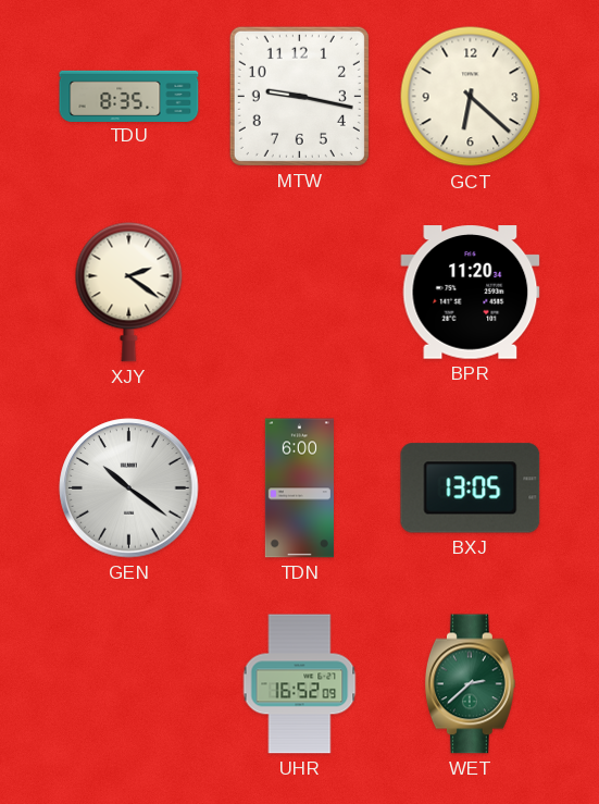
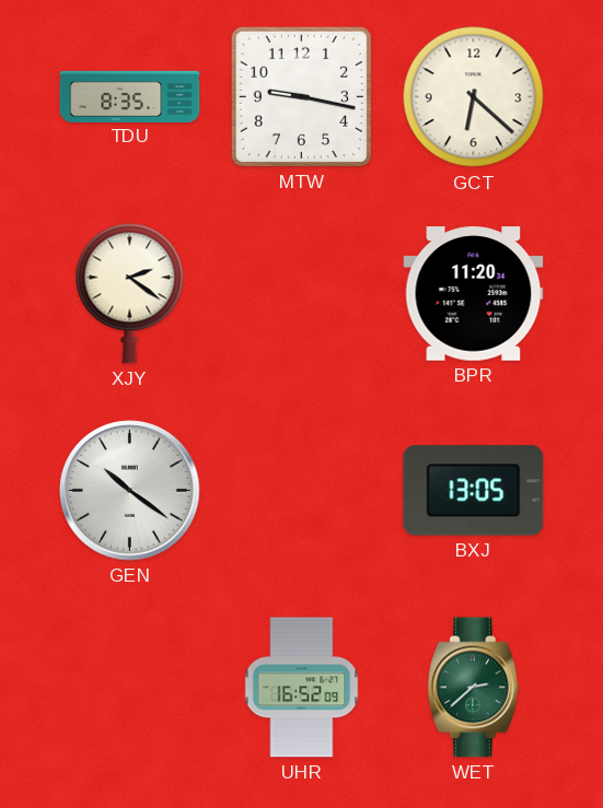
TDN: 6:00 -> none (299, 488)
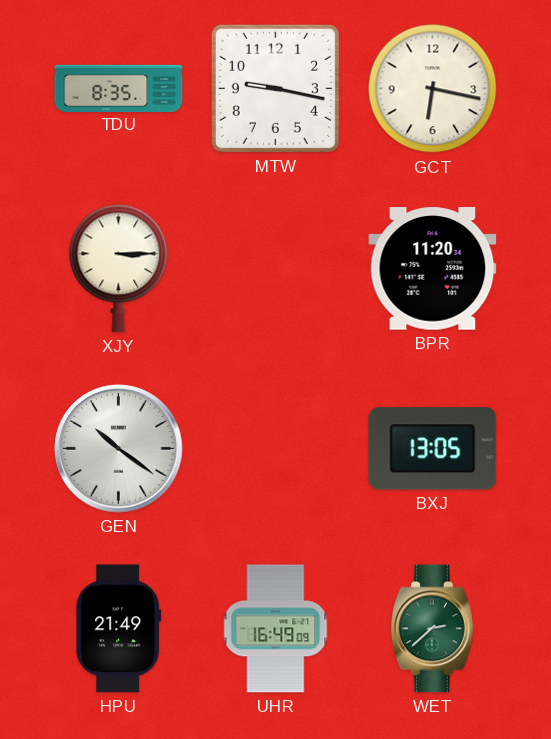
GCT: 6:22 -> 6:17 (433, 89)
XJY: 2:21 -> 3:15 (119, 268)
HPU: none -> 21:49 (119, 629)
UHR: 16:52 -> 16:49 (276, 629)
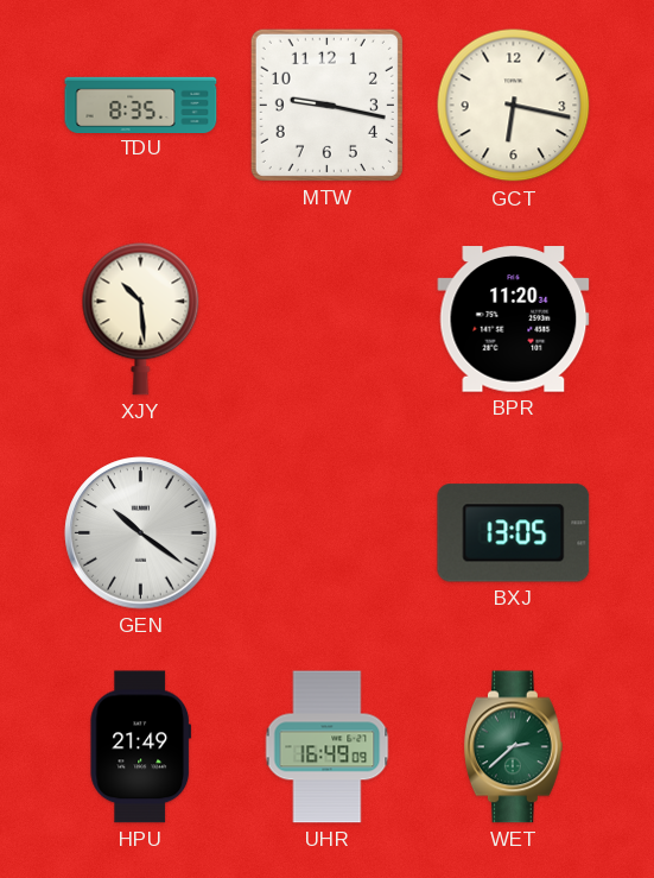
XJY: 3:15 -> 10:29 (141, 318)
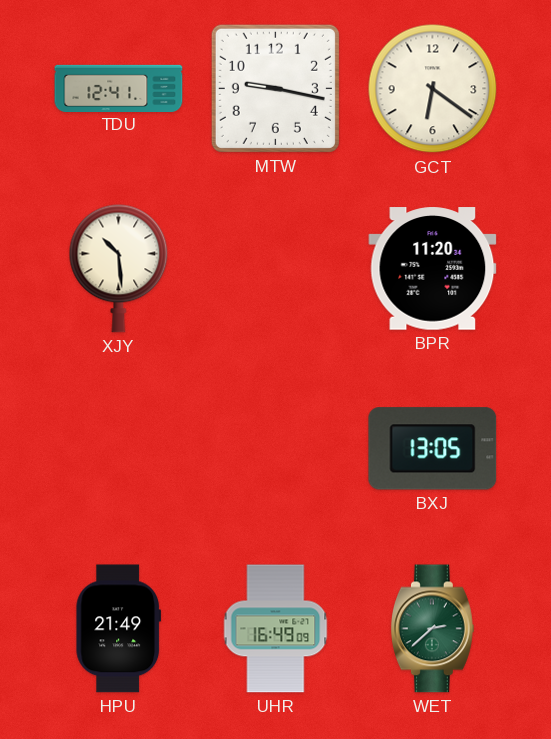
TDU: 8:35 -> 12:41 (119, 88)
GCT: 6:17 -> 6:21 (433, 89)
GEN: 10:21 -> none (141, 533)
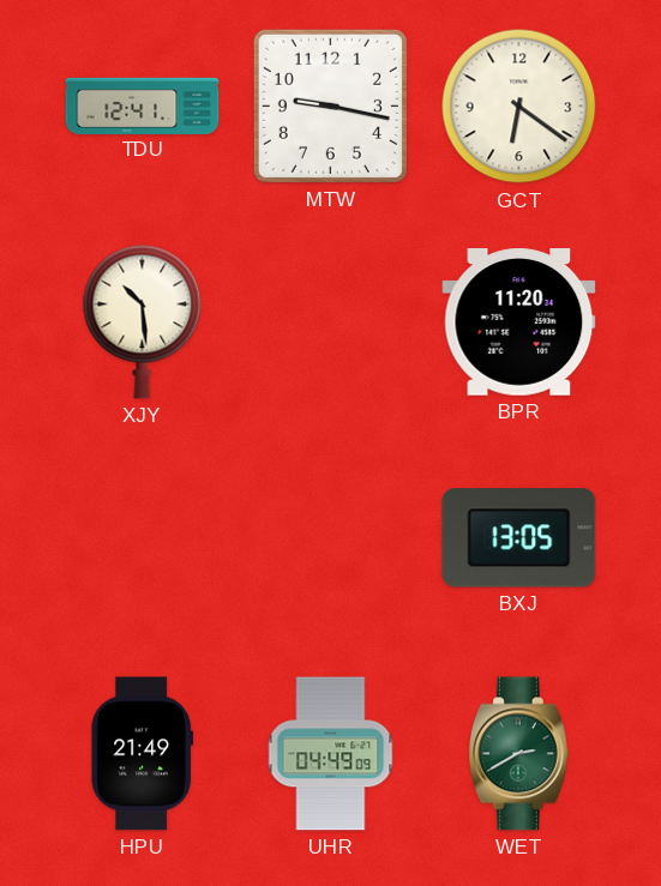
UHR: 16:49 -> 04:49 (331, 754)
WET: 2:38 -> 2:40 (518, 754)
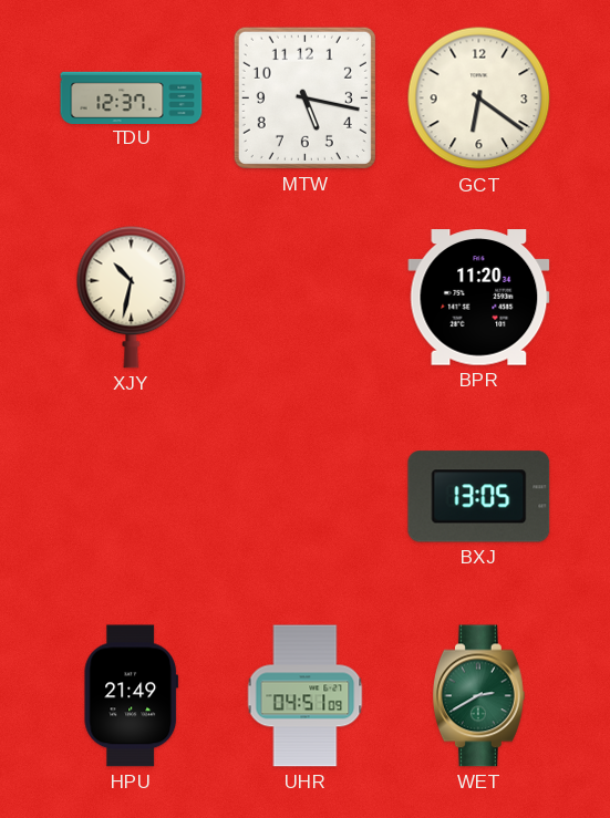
TDU: 12:41 -> 12:37 (132, 97)
MTW: 9:17 -> 5:17 (304, 97)
XJY: 10:29 -> 10:32 (132, 297)
UHR: 04:49 -> 04:51 (306, 696)
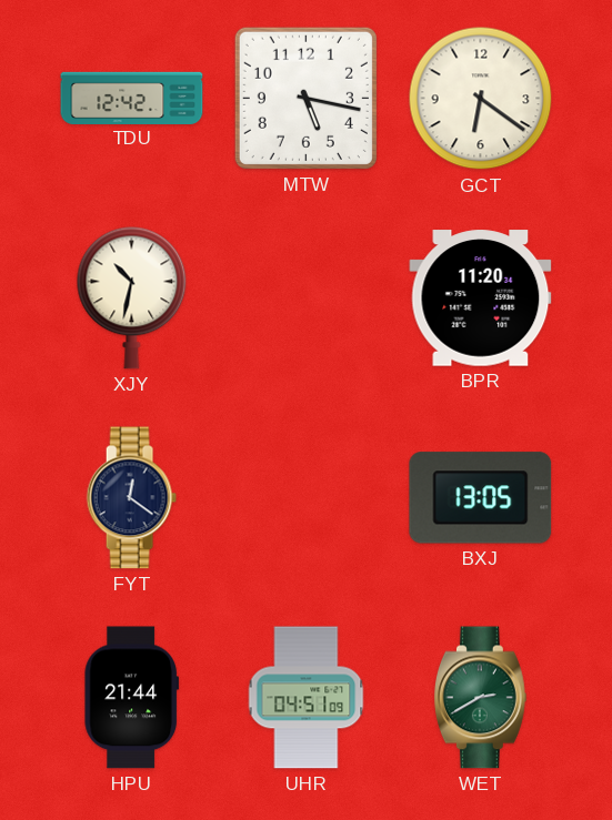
TDU: 12:37 -> 12:42 (132, 98)
FYT: none -> 12:21 (131, 498)
HPU: 21:49 -> 21:44 (132, 698)
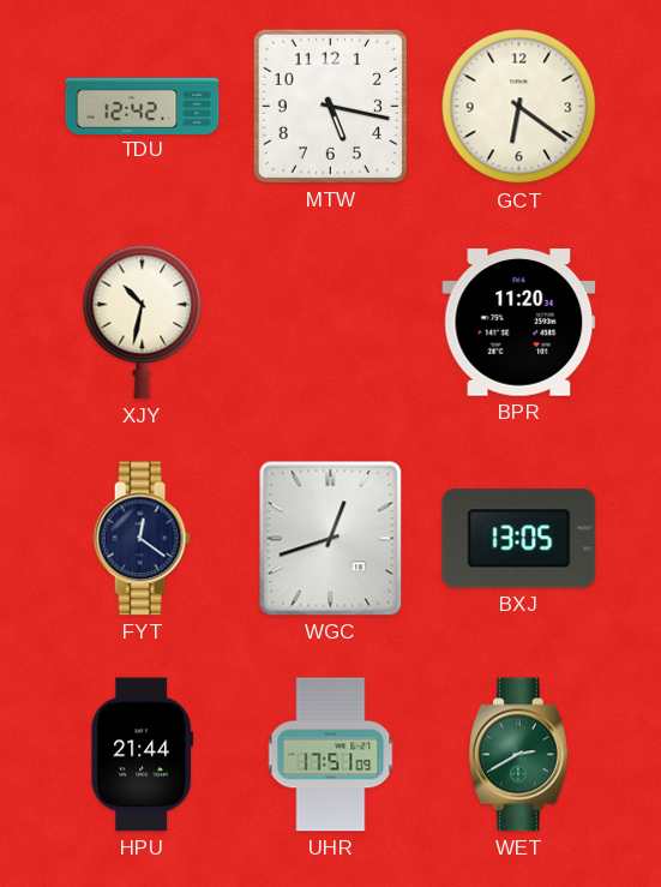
WGC: none -> 12:42 (331, 539)
UHR: 04:51 -> 17:51 (331, 755)
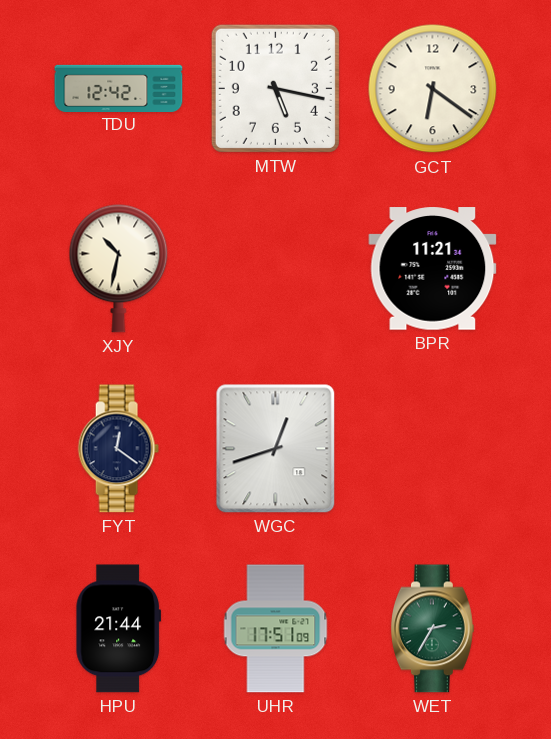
BPR: 11:20 -> 11:21 (433, 269)
BXJ: 13:05 -> none (519, 539)
WET: 2:40 -> 2:35 (432, 629)
